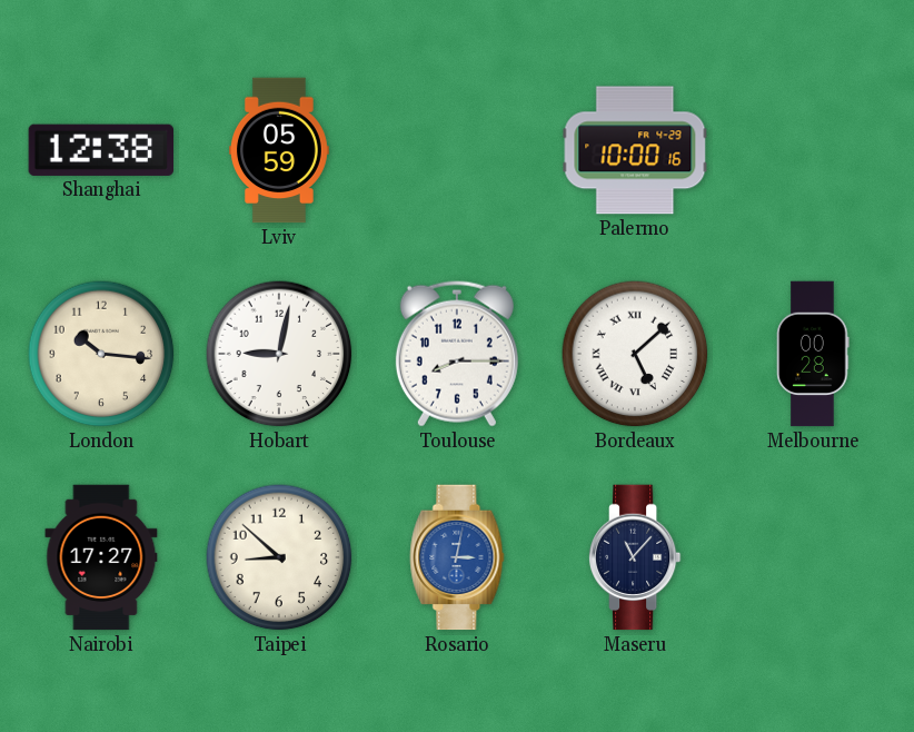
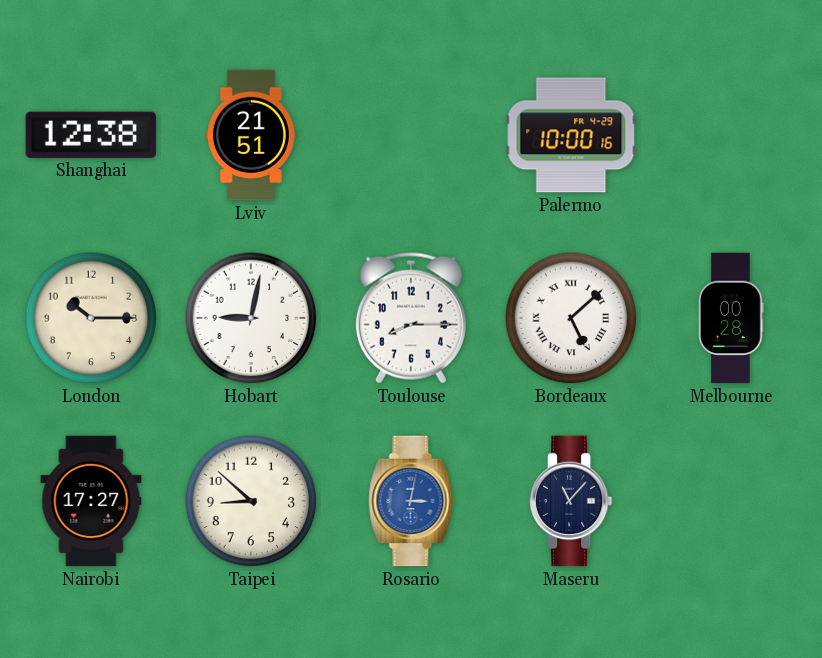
Lviv: 05:59 -> 21:51 (251, 135)
London: 10:16 -> 10:15 (91, 318)
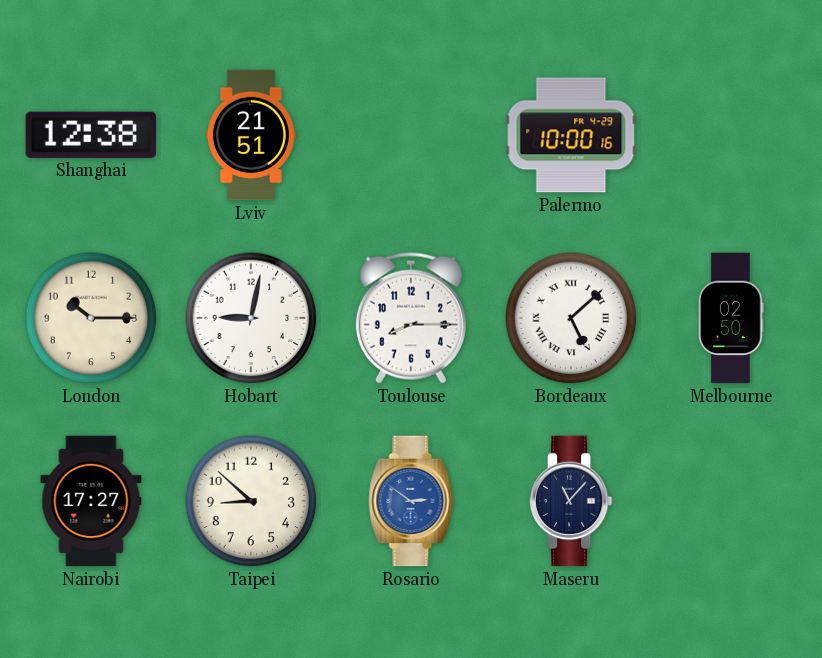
Melbourne: 00:28 -> 02:50 (731, 318)
Rosario: 3:02 -> 2:51 (411, 501)
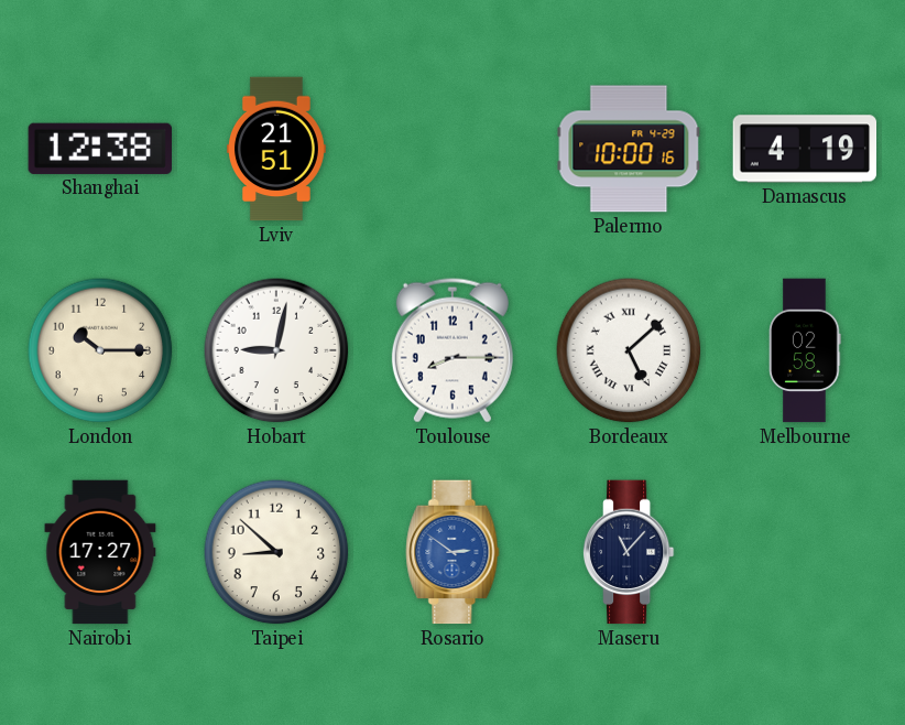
Damascus: none -> 4:19 (805, 149)
Melbourne: 02:50 -> 02:58 (805, 350)
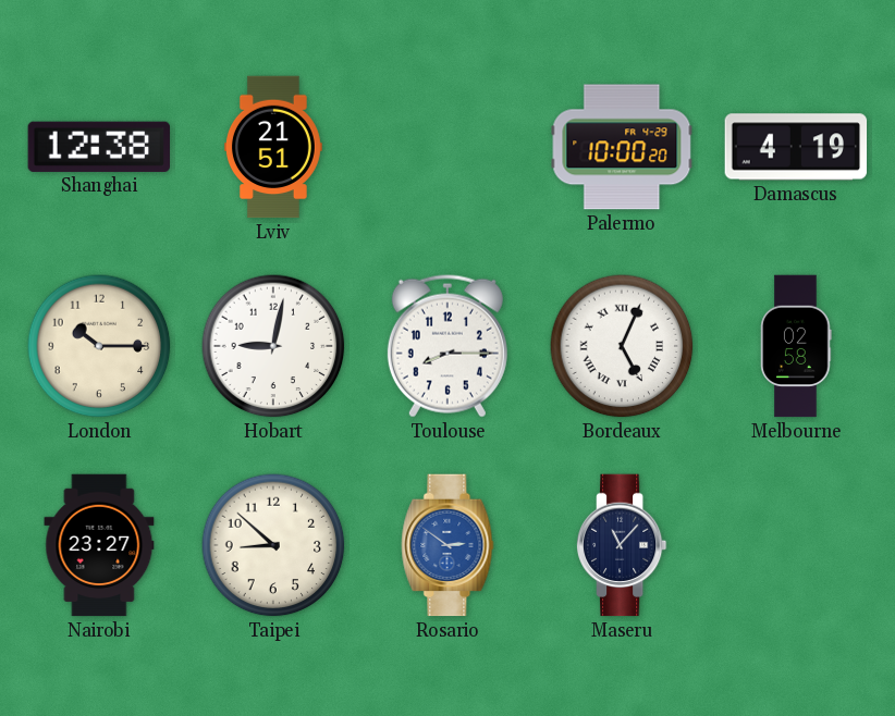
Palermo: 10:00:16 -> 10:00:20 (622, 147)
Bordeaux: 5:08 -> 5:04 (622, 346)
Nairobi: 17:27 -> 23:27 (99, 545)
